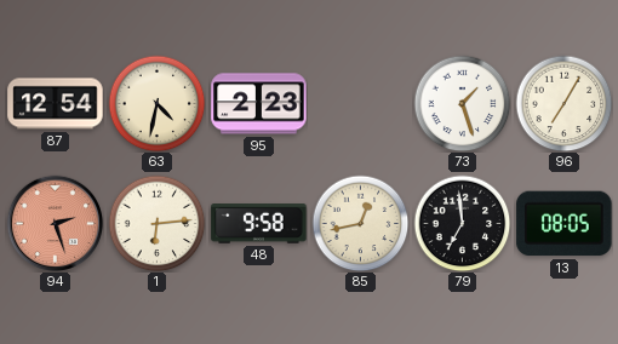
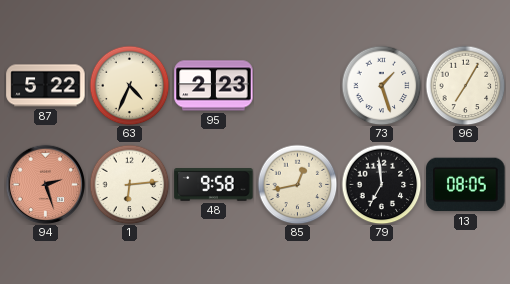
87: 12:54 -> 5:22 (46, 86)
63: 4:32 -> 4:34 (129, 85)
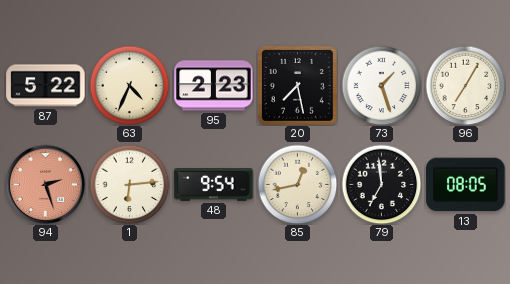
20: none -> 7:28 (298, 86)
48: 9:58 -> 9:54 (214, 185)
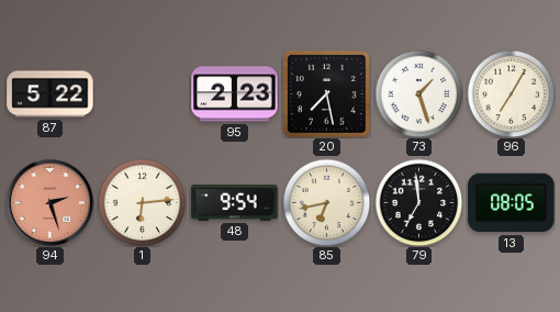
63: 4:34 -> none (129, 85)
85: 12:43 -> 6:43 (326, 202)
